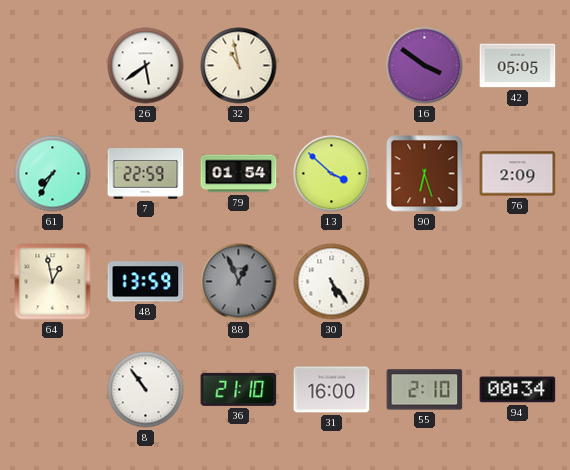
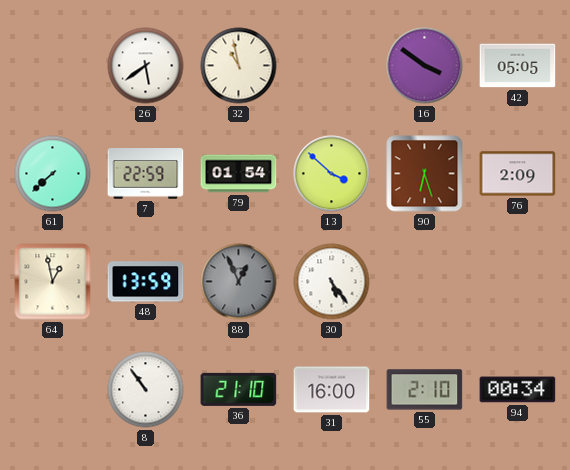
61: 7:35 -> 7:38 (53, 174)
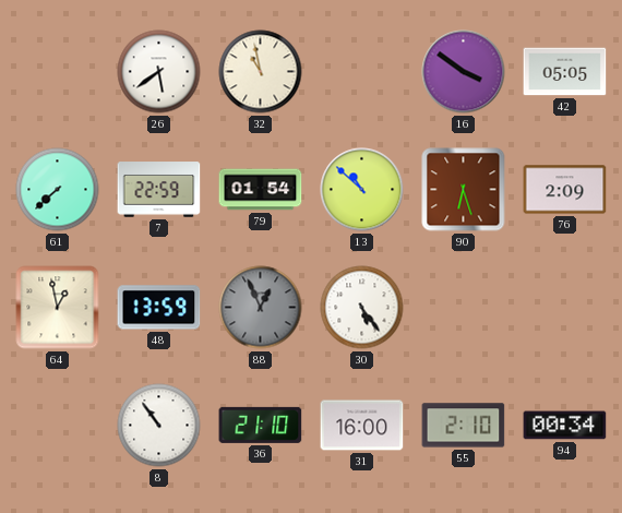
13: 3:52 -> 10:52 (362, 190)
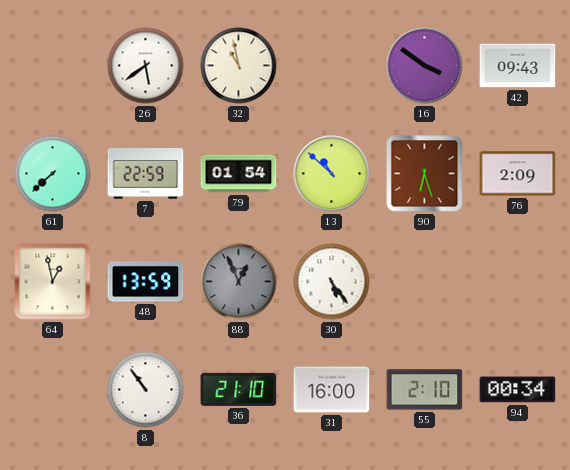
42: 05:05 -> 09:43 (518, 66)
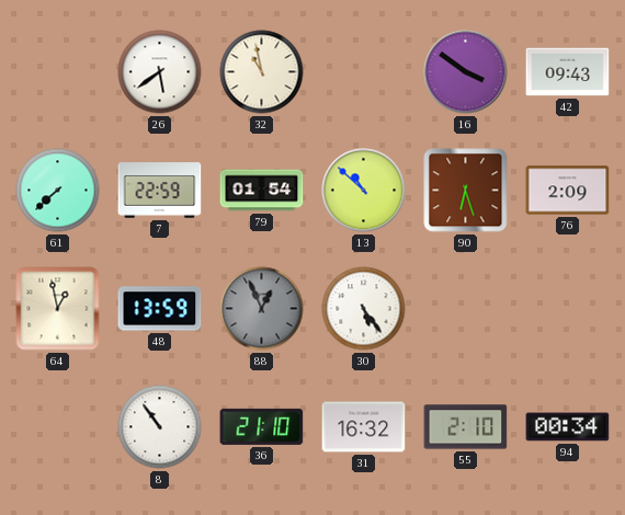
31: 16:00 -> 16:32 (364, 427)
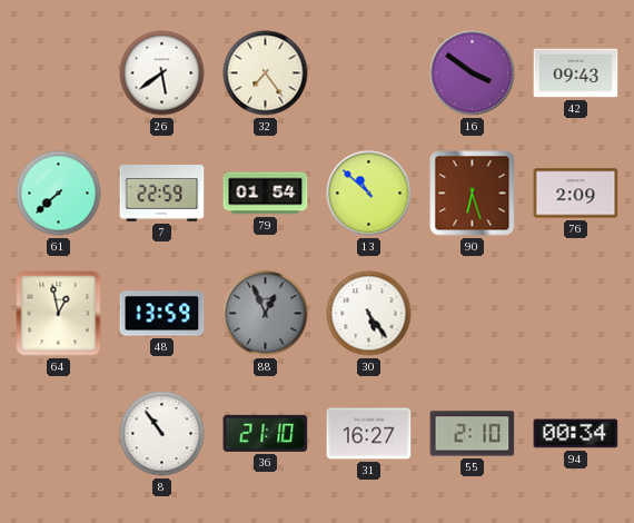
32: 10:58 -> 7:24 (266, 73)
31: 16:32 -> 16:27 (369, 434)
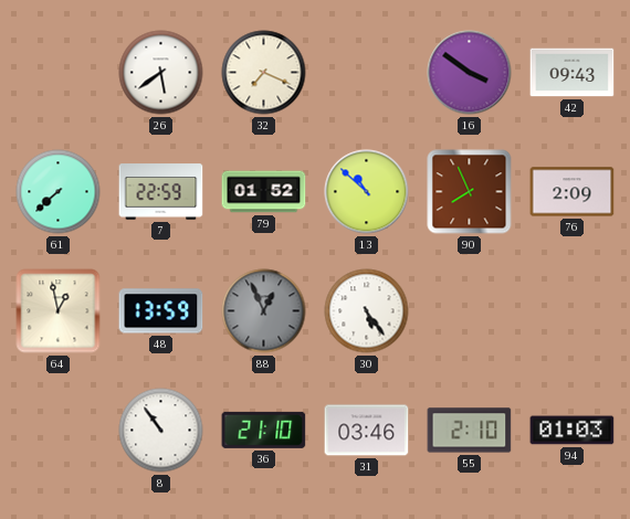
32: 7:24 -> 7:19 (264, 73)
79: 01:54 -> 01:52 (264, 192)
90: 6:27 -> 7:56 (470, 192)
31: 16:27 -> 03:46 (367, 431)
94: 00:34 -> 01:03 (573, 431)
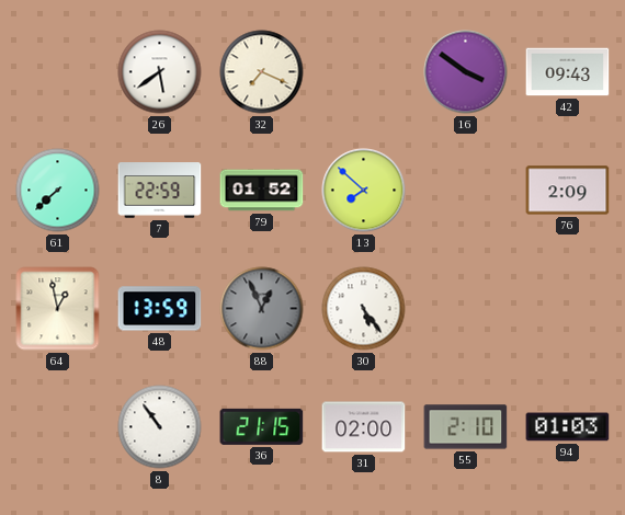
13: 10:52 -> 7:52 (364, 191)
90: 7:56 -> none (470, 192)
36: 21:10 -> 21:15 (262, 426)
31: 03:46 -> 02:00 (364, 427)
